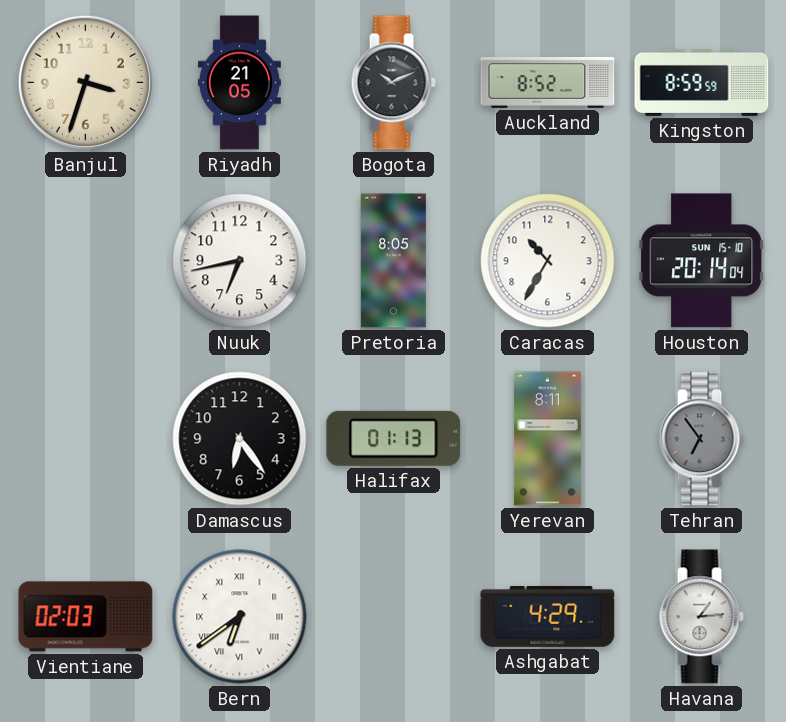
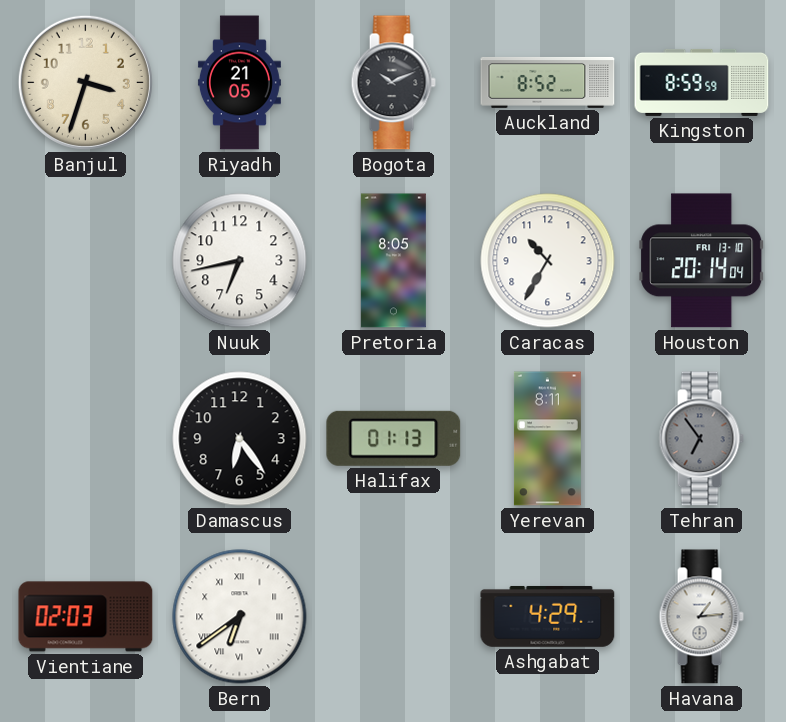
Houston date: SUN 15-10 -> FRI 13-10 (702, 261)
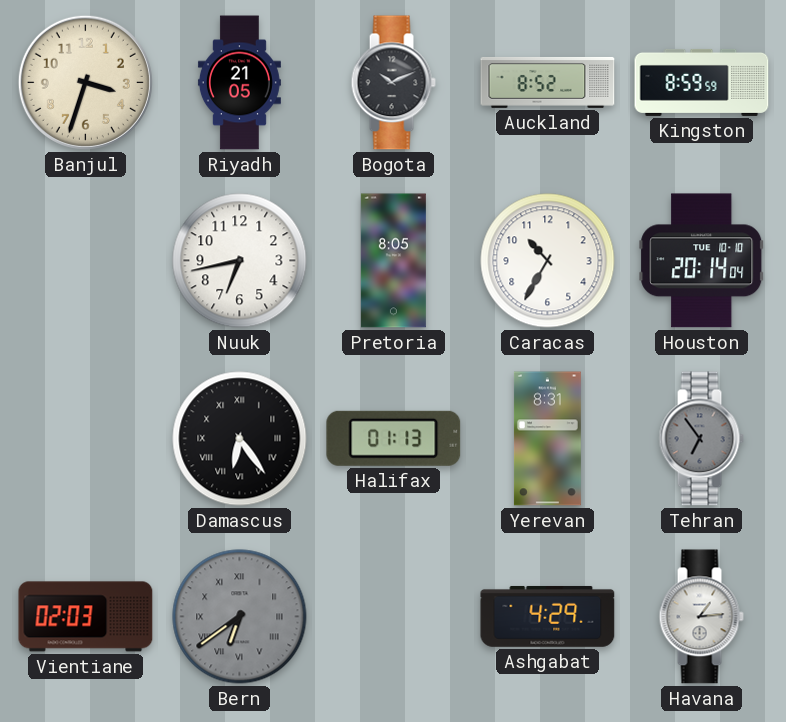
Houston date: FRI 13-10 -> TUE 10-10 (702, 261)
Damascus numerals: Arabic -> Roman (240, 439)
Yerevan: 8:11 -> 8:31 (547, 439)
Bern dial: white -> grey (240, 617)
